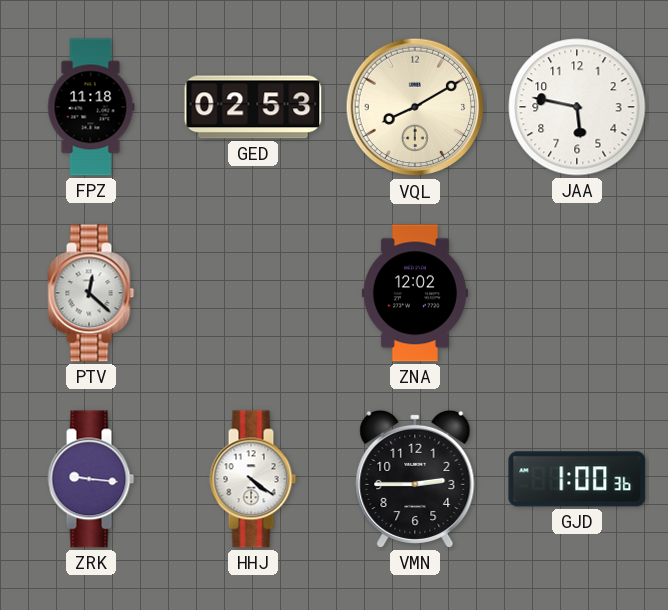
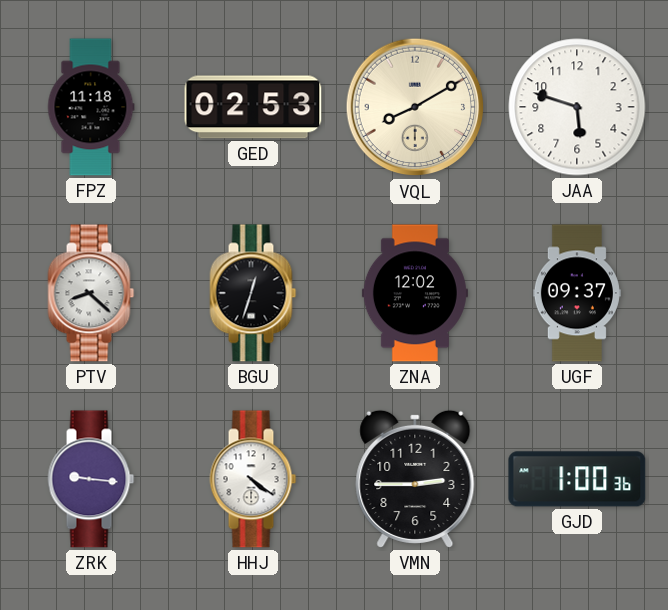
JAA: 5:47 -> 5:48 (577, 107)
PTV: 12:22 -> 8:22 (91, 293)
BGU: none -> 12:33 (253, 293)
UGF: none -> 09:37 (577, 293)
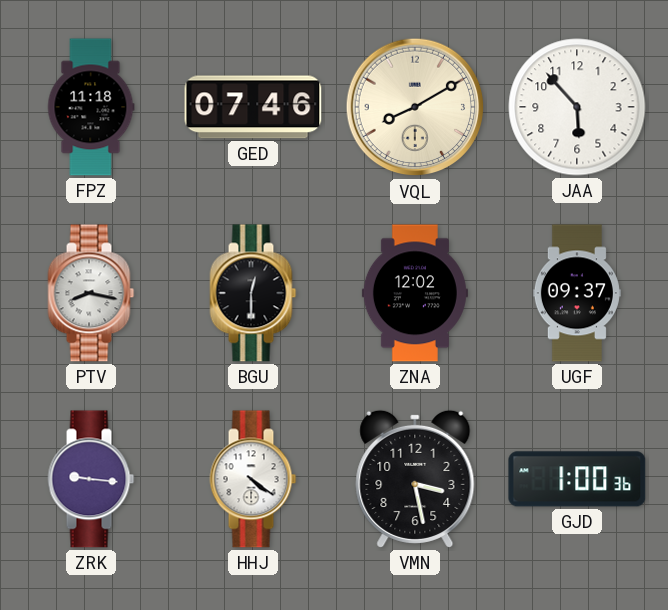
GED: 02:53 -> 07:46 (253, 107)
JAA: 5:48 -> 5:53 (577, 107)
PTV: 8:22 -> 8:17 (91, 293)
BGU: 12:33 -> 12:30 (253, 293)
VMN: 2:45 -> 3:28 (415, 479)
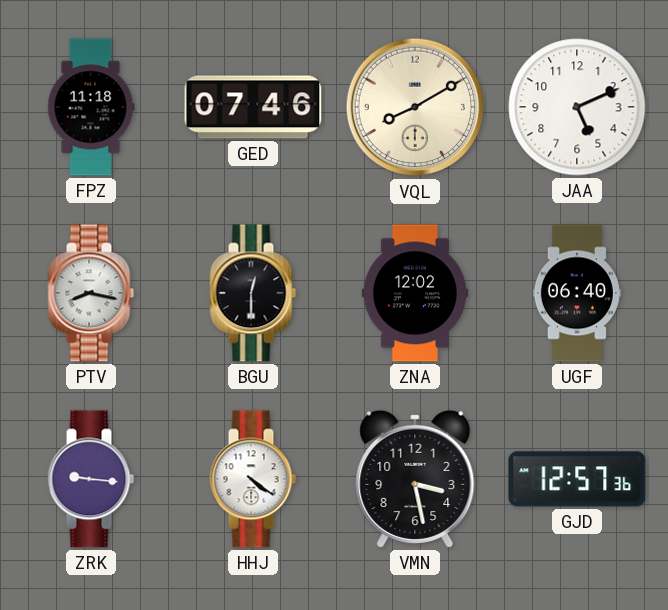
JAA: 5:53 -> 5:11 (577, 107)
UGF: 09:37 -> 06:40 (577, 293)
GJD: 1:00 -> 12:57 (577, 479)
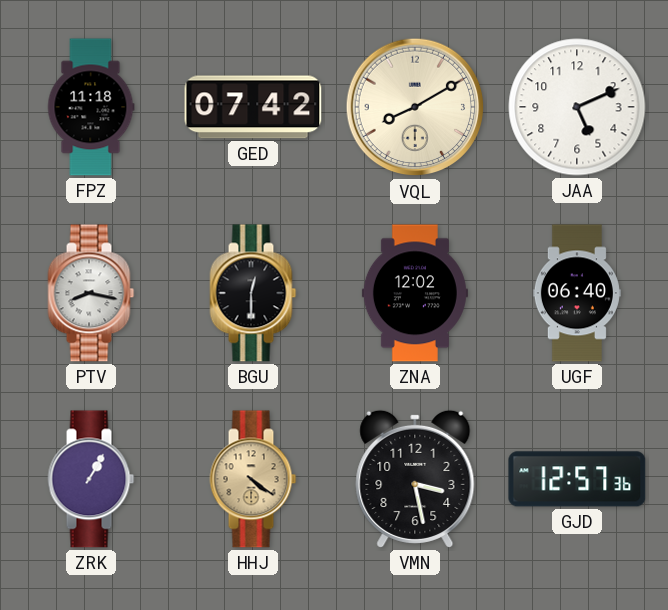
GED: 07:46 -> 07:42 (253, 107)
ZRK: 9:16 -> 1:05 (91, 479)
HHJ dial: white -> champagne (253, 479)
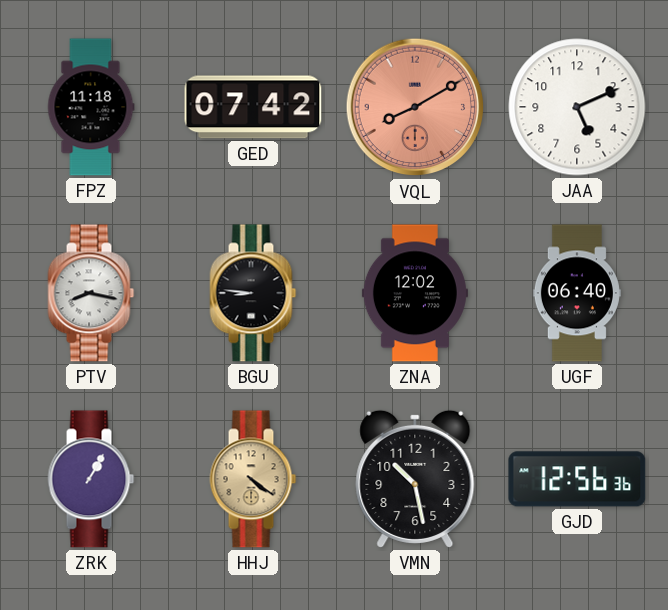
VQL dial: cream -> salmon (415, 107)
BGU: 12:30 -> 8:46 (253, 293)
VMN: 3:28 -> 10:28 (415, 479)
GJD: 12:57 -> 12:56 (577, 479)
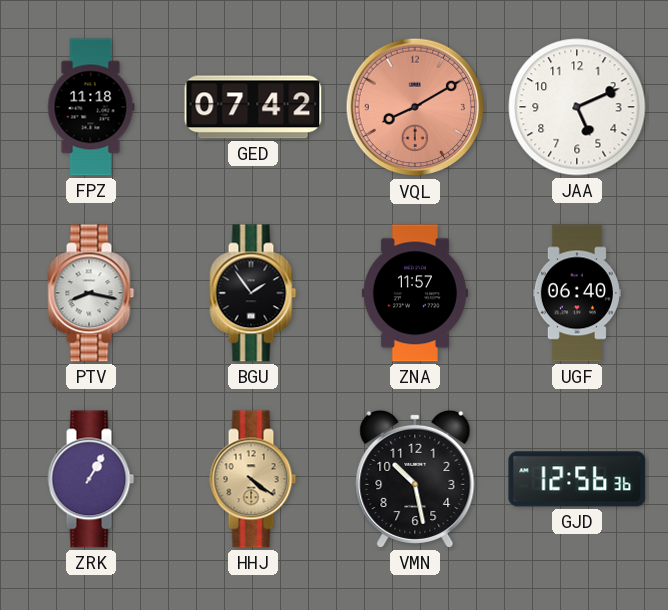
BGU: 8:46 -> 1:54 (253, 293)
ZNA: 12:02 -> 11:57 (415, 293)
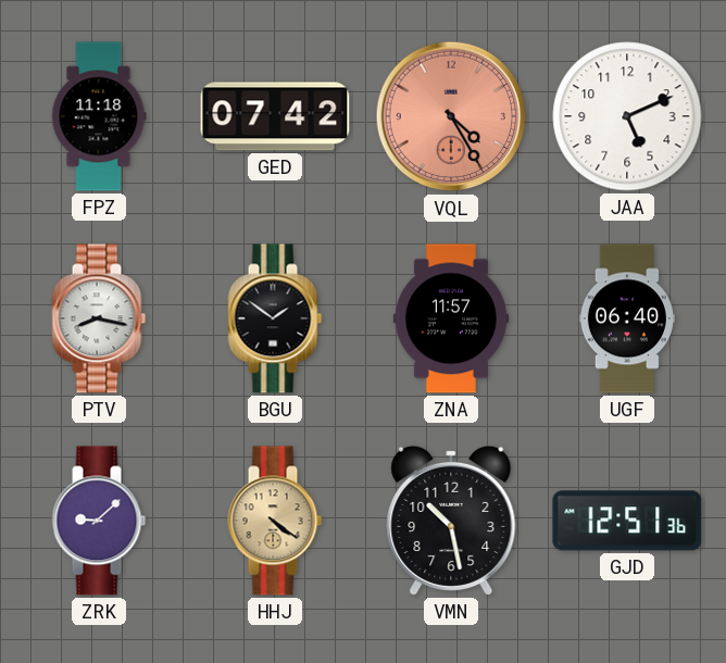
VQL: 8:10 -> 4:25 (451, 116)
BGU: 1:54 -> 1:51 (275, 318)
ZRK: 1:05 -> 9:08 (99, 521)
GJD: 12:56 -> 12:51 (627, 521)
